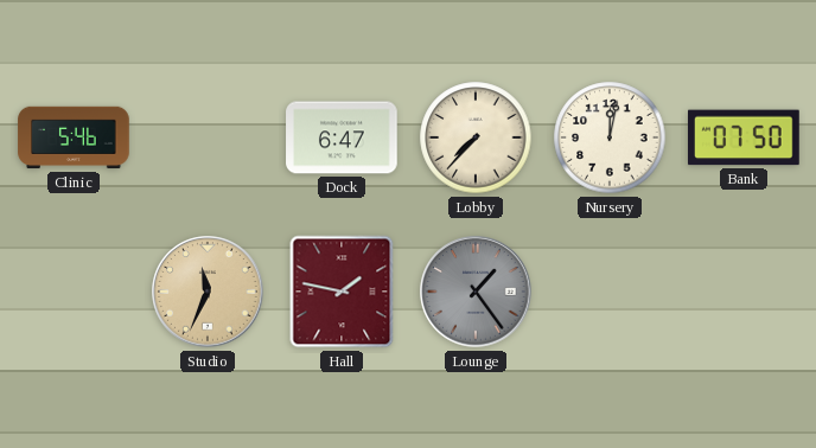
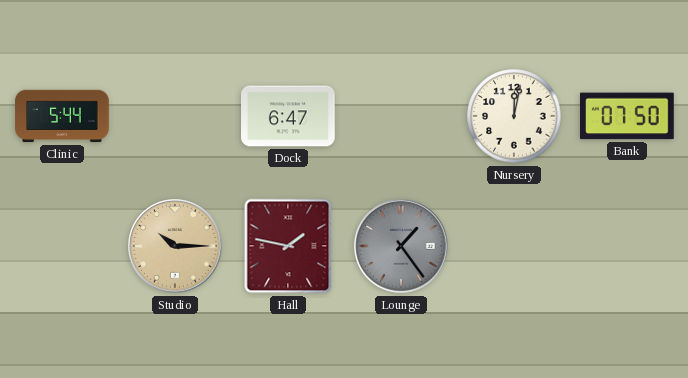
Clinic: 5:46 -> 5:44 (62, 116)
Lobby: 7:37 -> none (476, 137)
Studio: 11:34 -> 10:15 (175, 246)
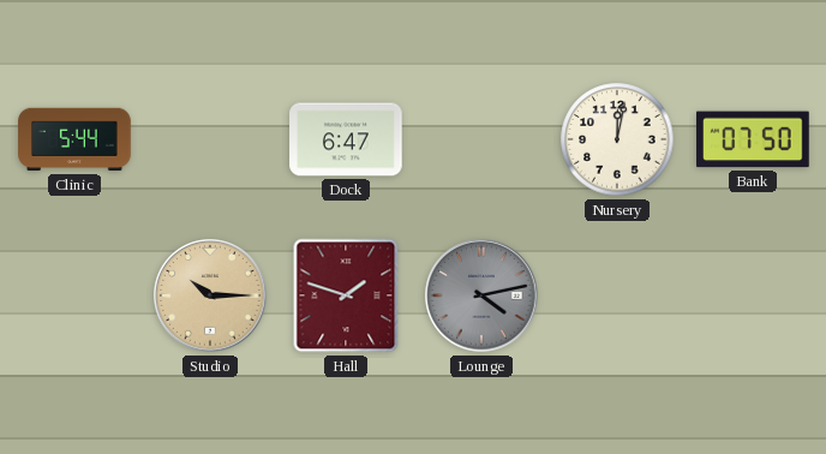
Hall: 1:47 -> 1:48 (346, 295)
Lounge: 1:24 -> 4:13 (481, 295)
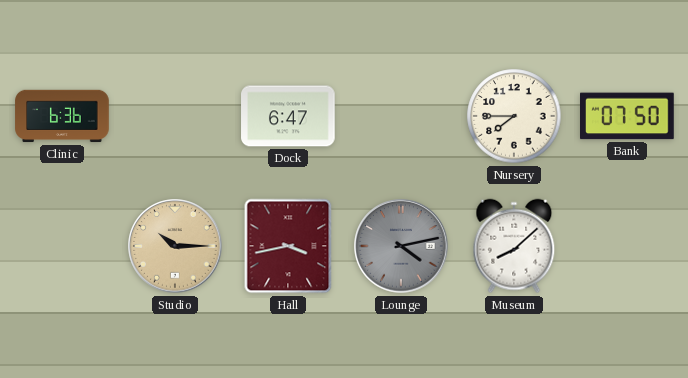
Clinic: 5:44 -> 6:36 (62, 116)
Nursery: 12:02 -> 7:45 (514, 116)
Hall: 1:48 -> 3:43 (288, 246)
Museum: none -> 8:08 (514, 246)
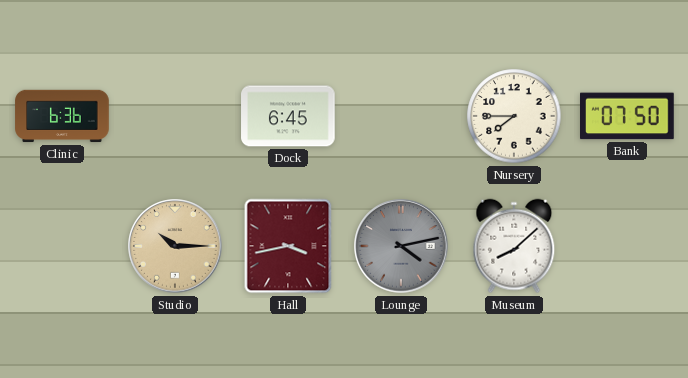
Dock: 6:47 -> 6:45 (288, 116)
